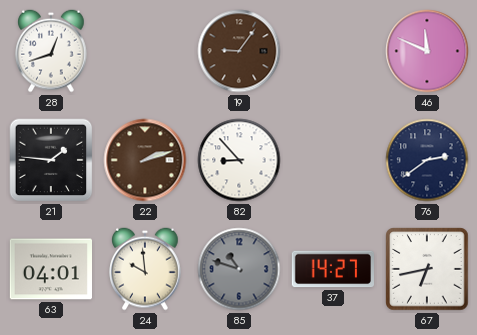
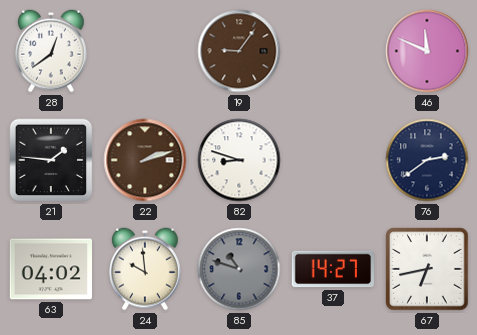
28: 12:42 -> 12:39 (51, 51)
82: 8:53 -> 8:48 (239, 160)
63: 04:01 -> 04:02 (50, 269)
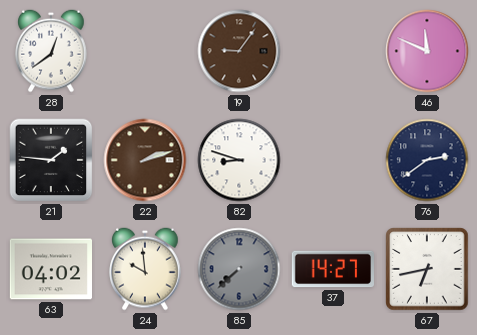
85: 10:48 -> 7:38 (239, 269)
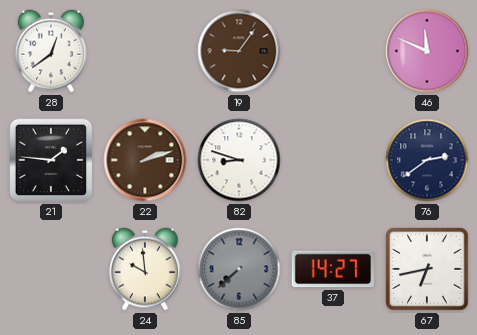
63: 04:02 -> none (50, 269)
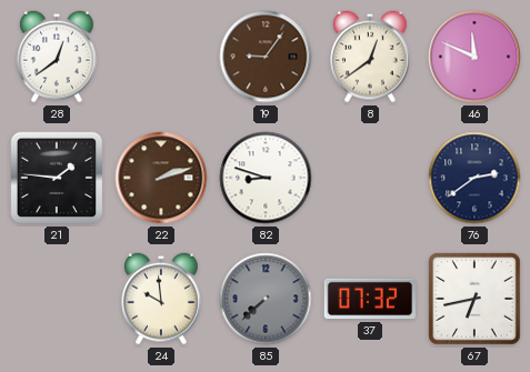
8: none -> 12:39 (370, 57)
37: 14:27 -> 07:32 (369, 299)
